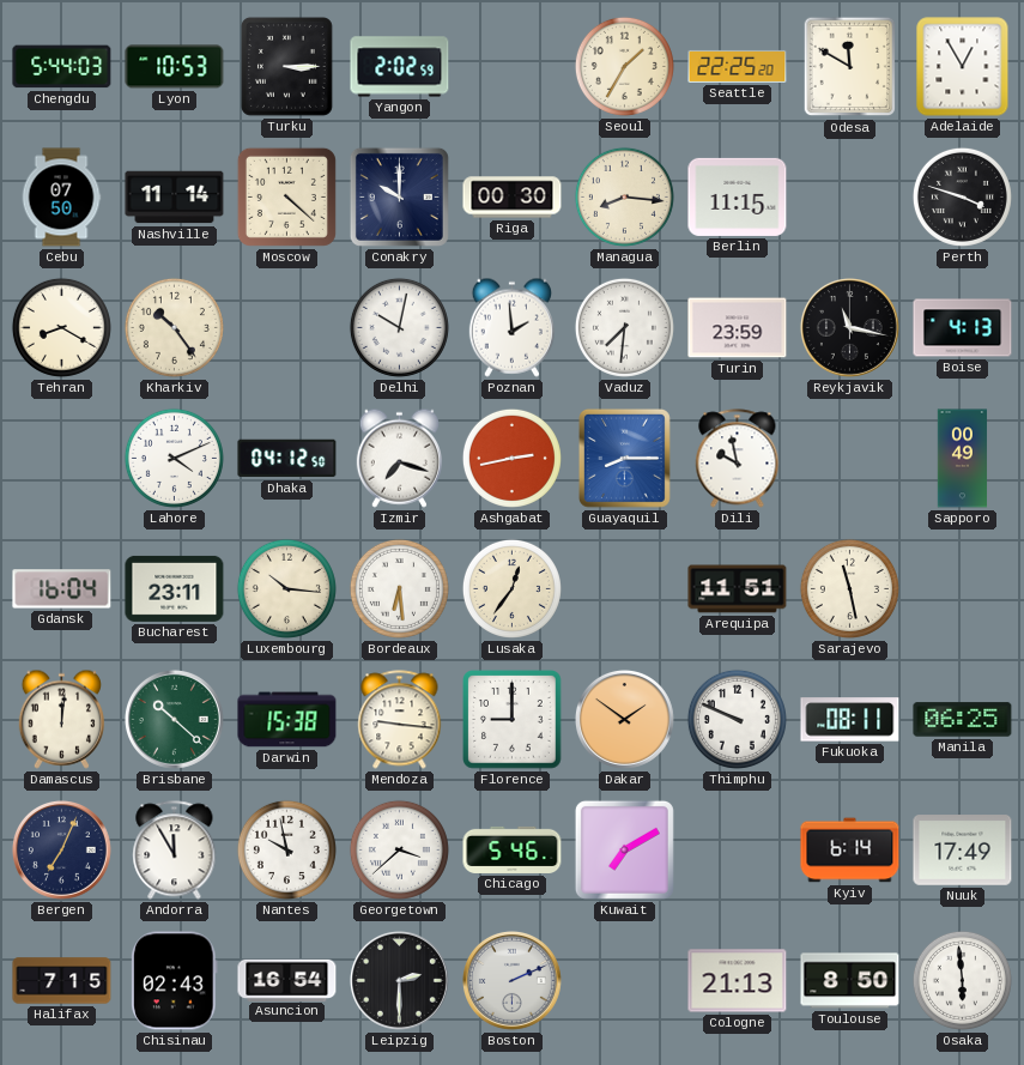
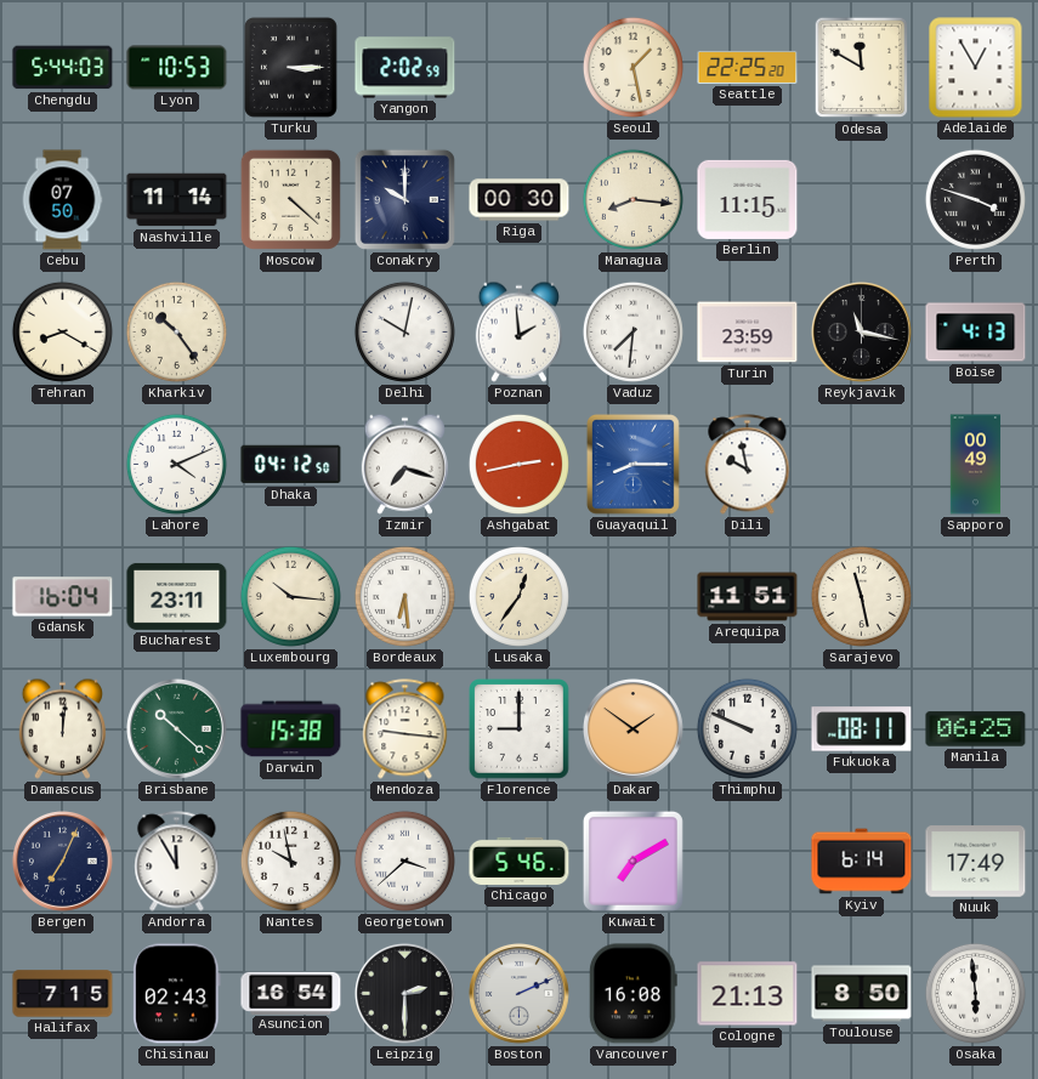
Seoul: 1:35 -> 1:28 (633, 67)
Vancouver: none -> 16:08 (633, 994)
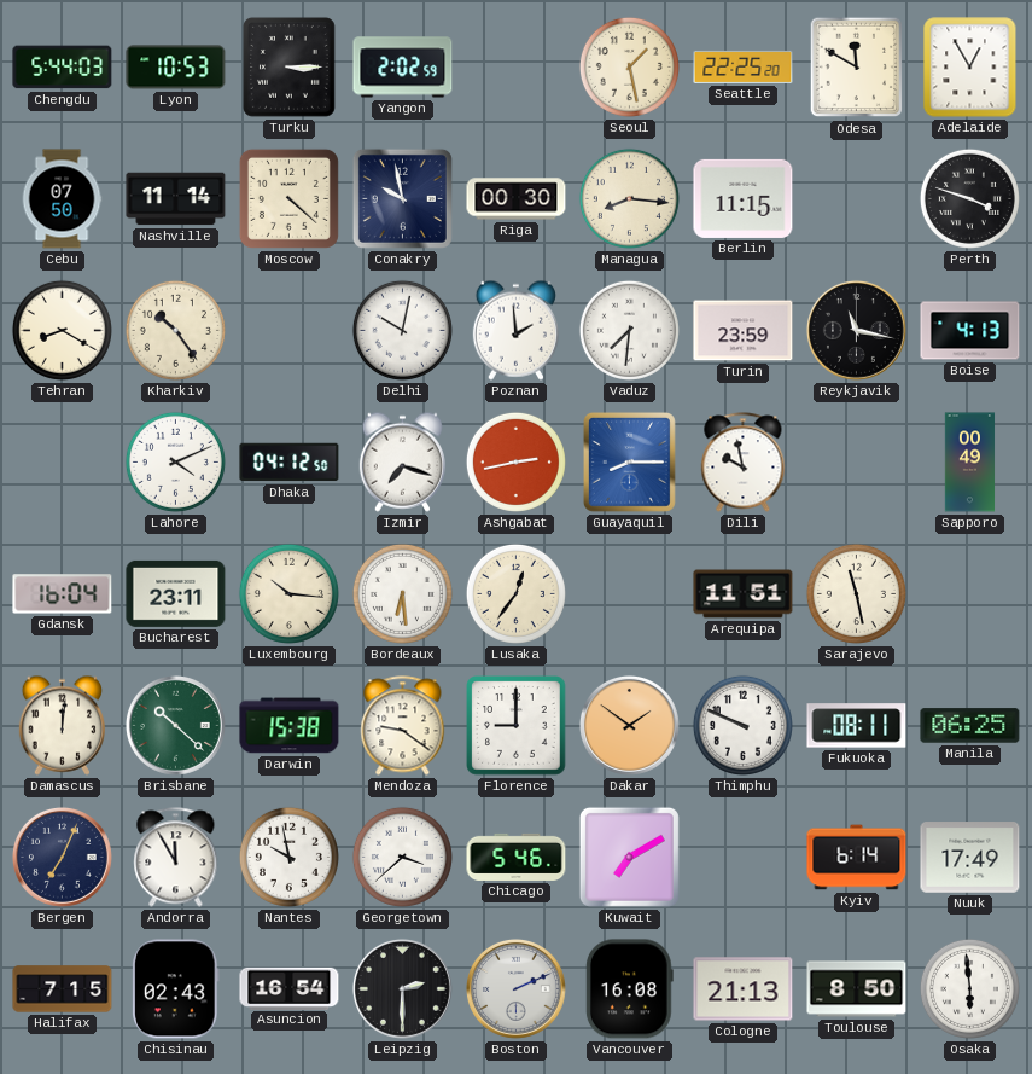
Conakry: 10:00 -> 9:58 (402, 198)
Mendoza: 9:16 -> 9:21 (403, 726)
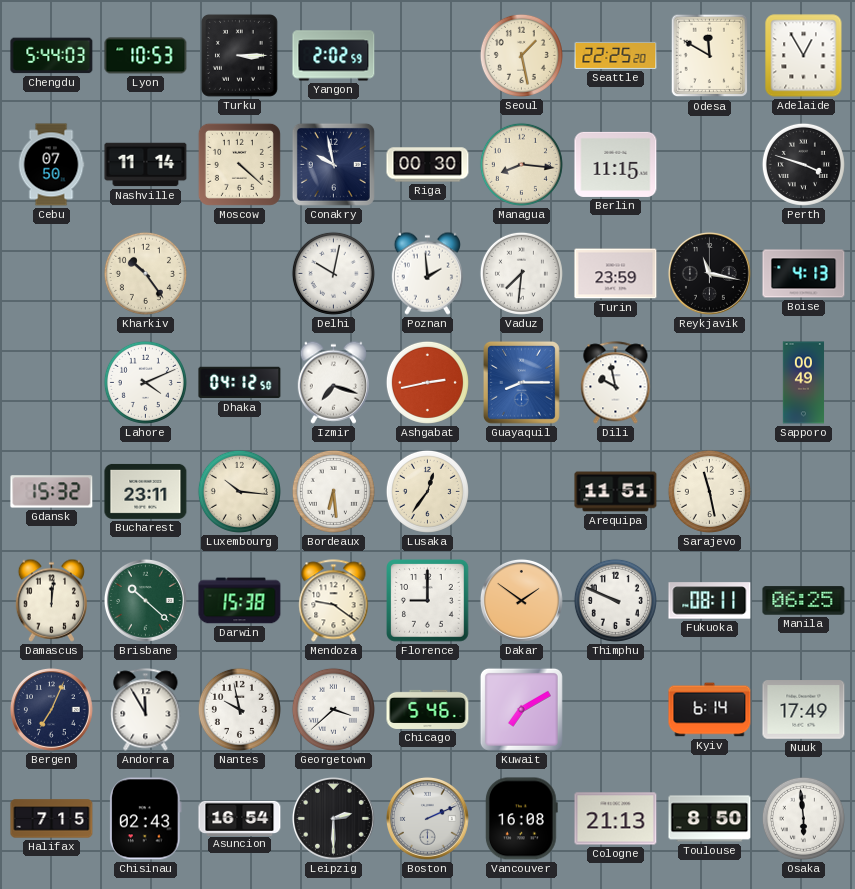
Tehran: 8:20 -> none (62, 330)
Gdansk: 16:04 -> 15:32 (52, 492)
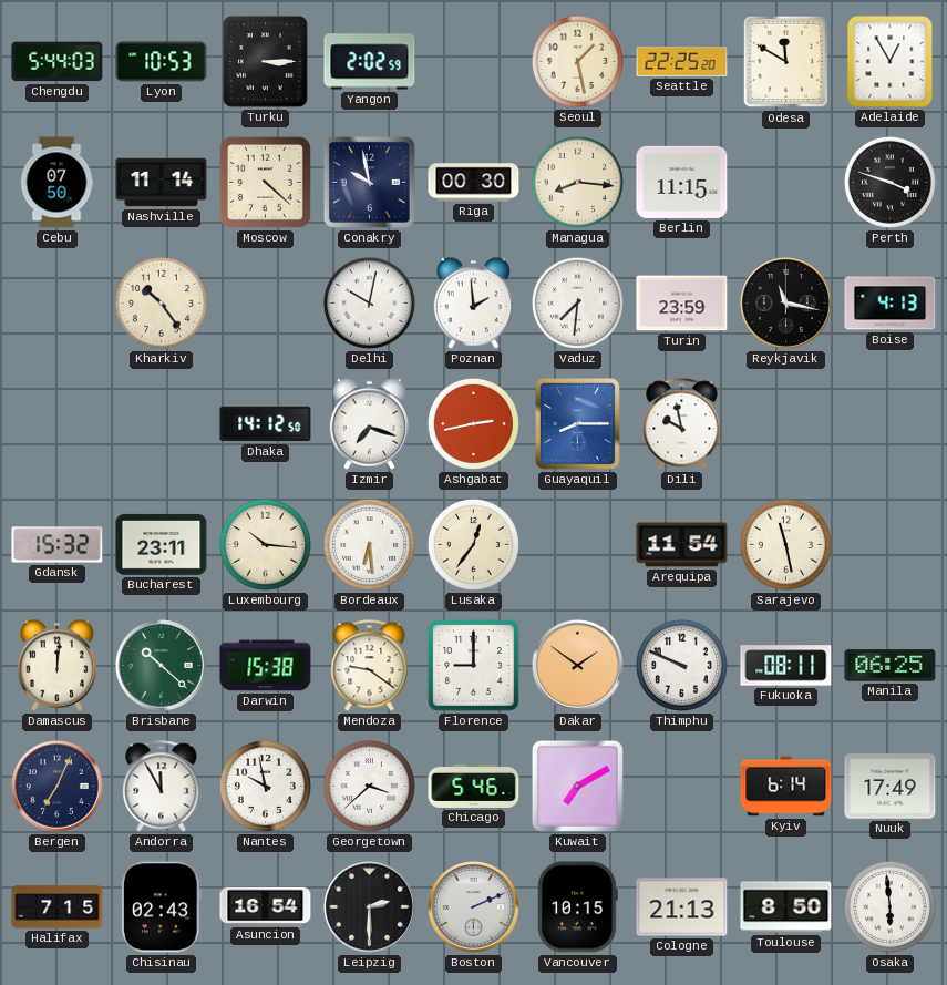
Lahore: 4:11 -> none (145, 382)
Dhaka: 04:12 -> 14:12 (266, 424)
Sapporo: 00:49 -> none (804, 383)
Arequipa: 11:51 -> 11:54 (682, 545)
Vancouver: 16:08 -> 10:15 (577, 907)
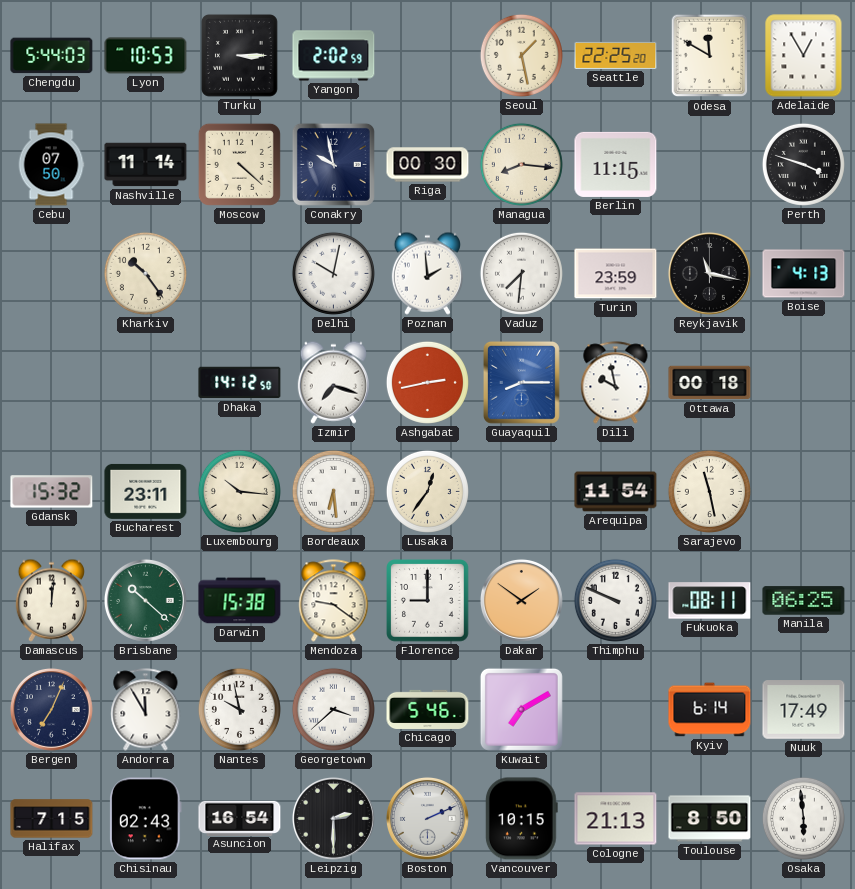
Ottawa: none -> 00:18 (710, 383)
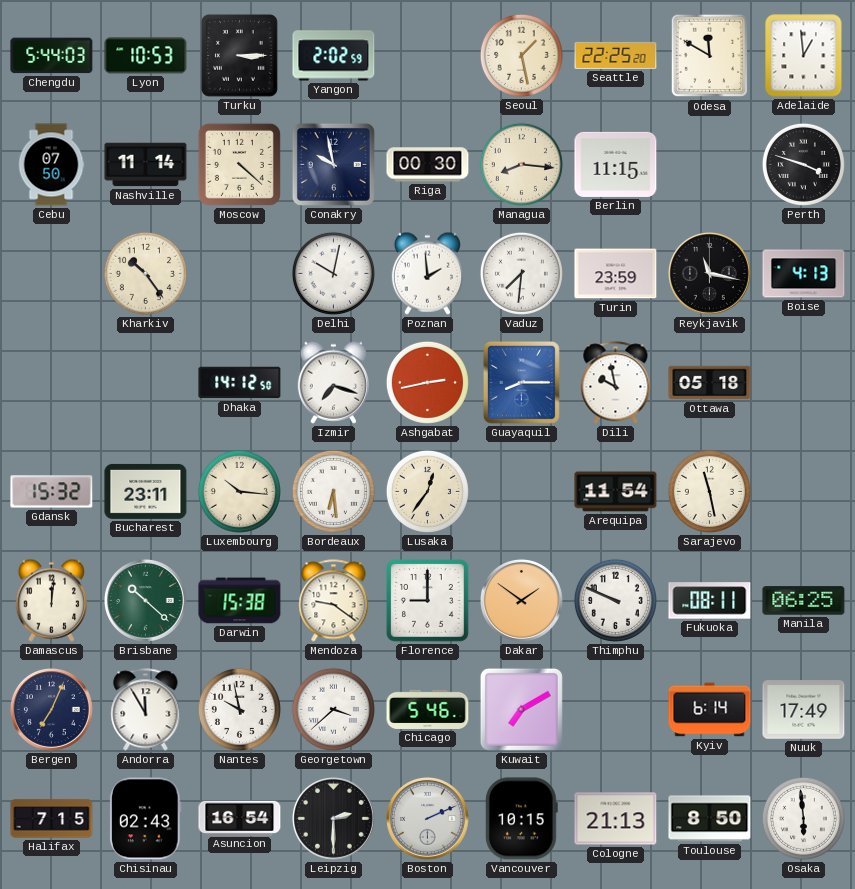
Adelaide: 12:55 -> 12:59 (804, 56)
Ottawa: 00:18 -> 05:18 (710, 383)
